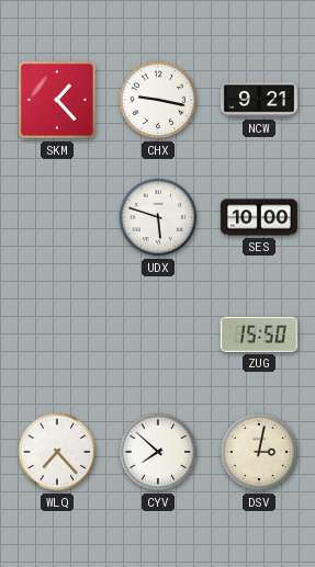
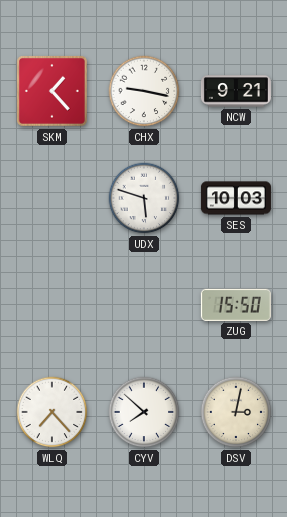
SES: 10:00 -> 10:03 (236, 198)
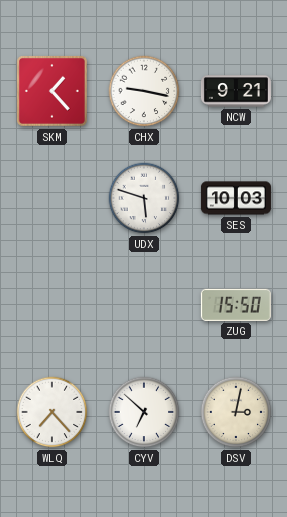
CYV: 7:52 -> 6:52 (144, 412)
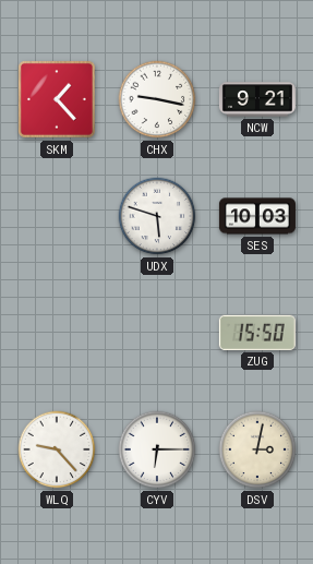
WLQ: 7:23 -> 9:23 (57, 449)
CYV: 6:52 -> 6:15 (157, 449)
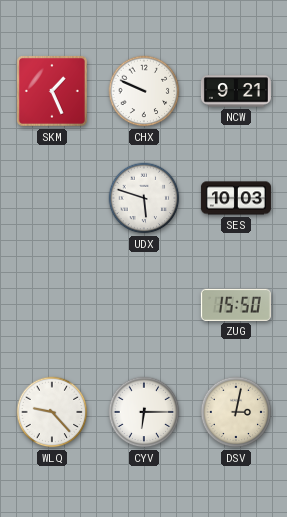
SKM: 1:23 -> 1:26 (52, 91)
CHX: 9:17 -> 9:49 (144, 91)
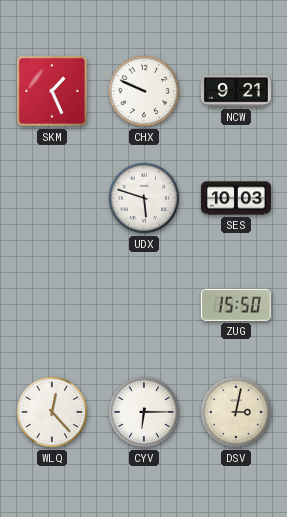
WLQ: 9:23 -> 12:23 (52, 412)
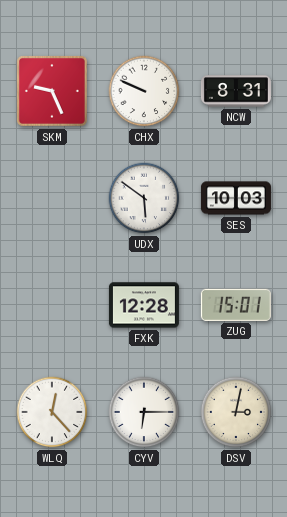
SKM: 1:26 -> 9:26 (52, 91)
NCW: 9:21 -> 8:31 (236, 91)
UDX: 5:48 -> 5:51 (144, 198)
FXK: none -> 12:28 (144, 305)
ZUG: 15:50 -> 15:01 (236, 305)
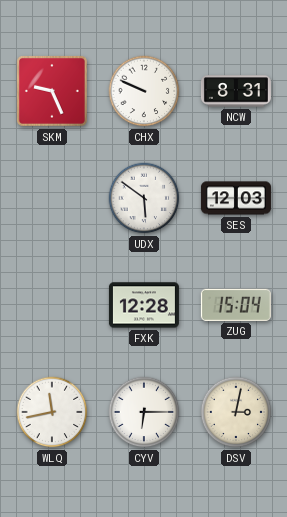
SES: 10:03 -> 12:03 (236, 198)
ZUG: 15:01 -> 15:04 (236, 305)
WLQ: 12:23 -> 11:43 (52, 412)
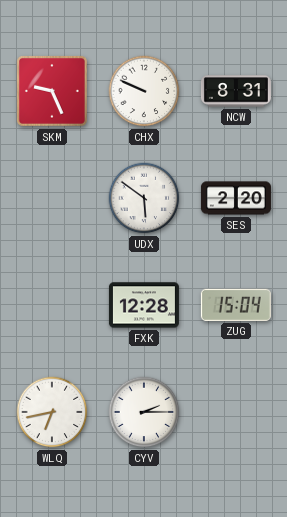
SES: 12:03 -> 2:20 (236, 198)
WLQ: 11:43 -> 6:43 (52, 412)
CYV: 6:15 -> 2:15 (144, 412)
DSV: 3:02 -> none (236, 412)
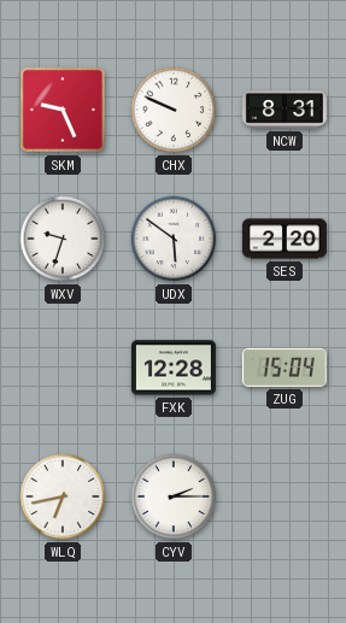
WXV: none -> 9:33 (63, 239)
